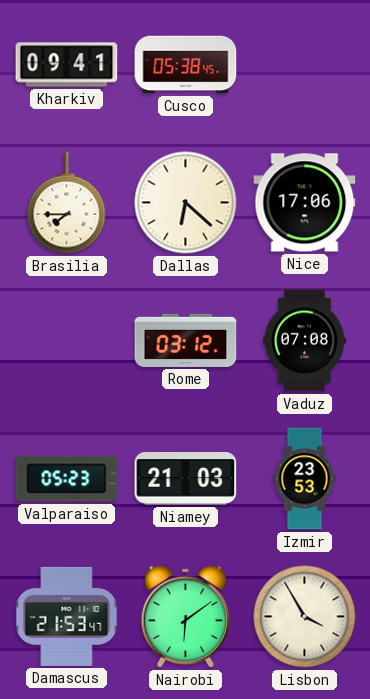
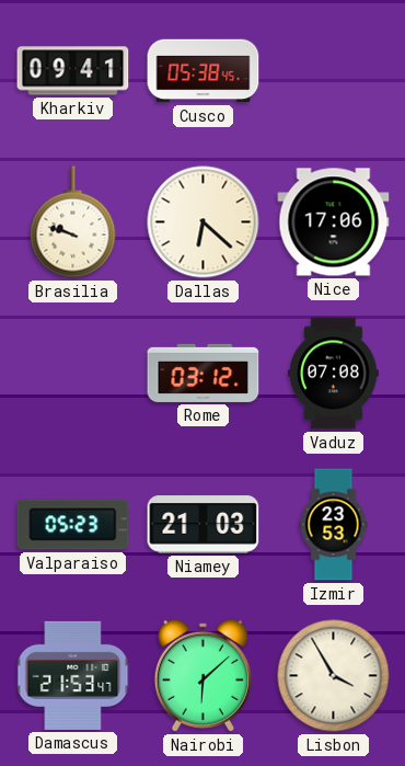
Brasilia: 7:45 -> 9:48 (73, 222)
Nairobi: 6:09 -> 6:08 (202, 675)
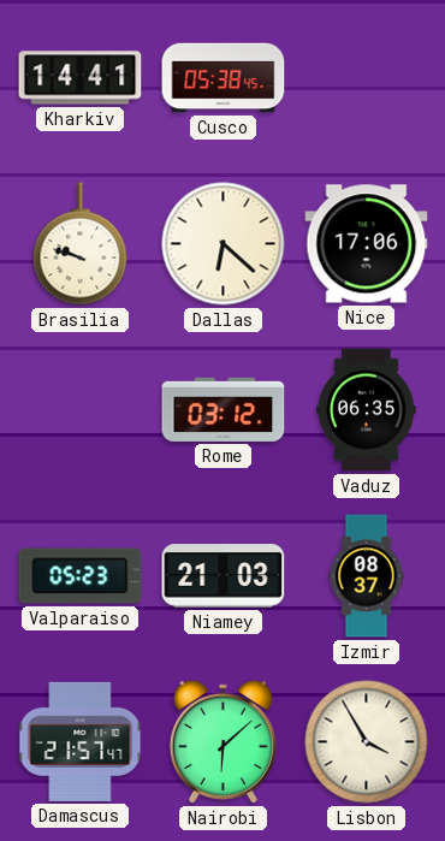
Kharkiv: 09:41 -> 14:41 (81, 78)
Vaduz: 07:08 -> 06:35 (367, 410)
Izmir: 23:53 -> 08:37 (367, 576)
Damascus: 21:53 -> 21:57 (81, 741)
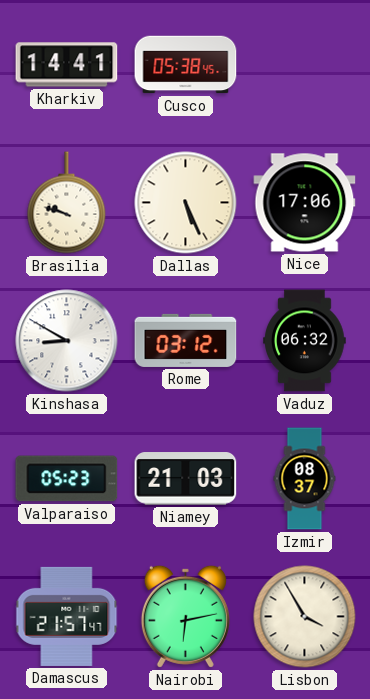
Dallas: 6:22 -> 5:26 (186, 203)
Kinshasa: none -> 8:50 (67, 341)
Vaduz: 06:35 -> 06:32 (305, 341)
Nairobi: 6:08 -> 6:13 (185, 616)
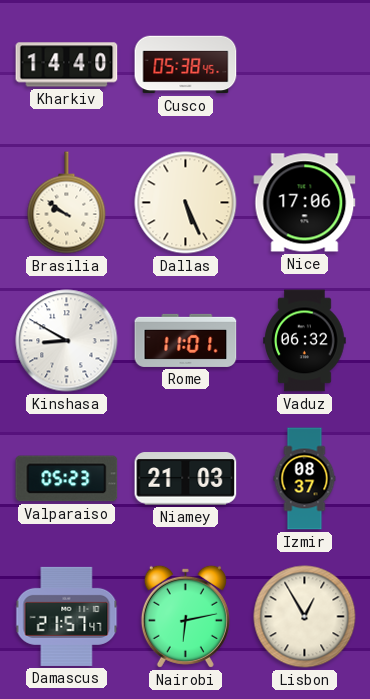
Kharkiv: 14:41 -> 14:40 (67, 65)
Brasilia: 9:48 -> 9:51 (67, 203)
Rome: 03:12 -> 11:01 (186, 340)
Lisbon: 3:55 -> 12:55 (305, 617)
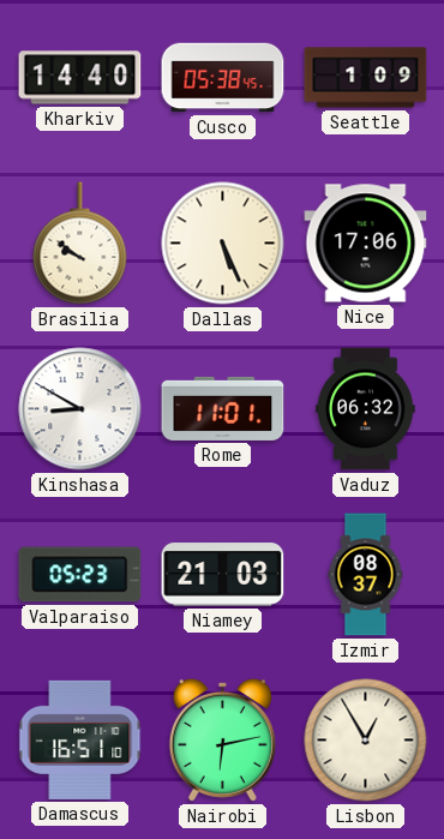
Seattle: none -> 1:09 (366, 78)
Damascus: 21:57 -> 16:51 (80, 739)
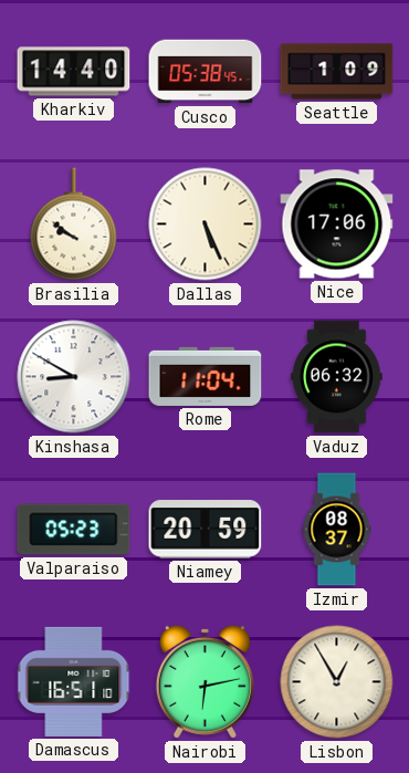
Rome: 11:01 -> 11:04 (206, 376)
Niamey: 21:03 -> 20:59 (206, 530)
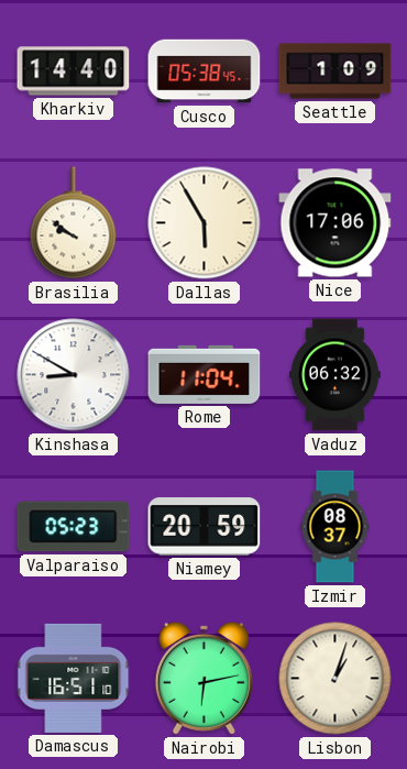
Dallas: 5:26 -> 5:55 (205, 223)
Lisbon: 12:55 -> 1:03 (335, 679)
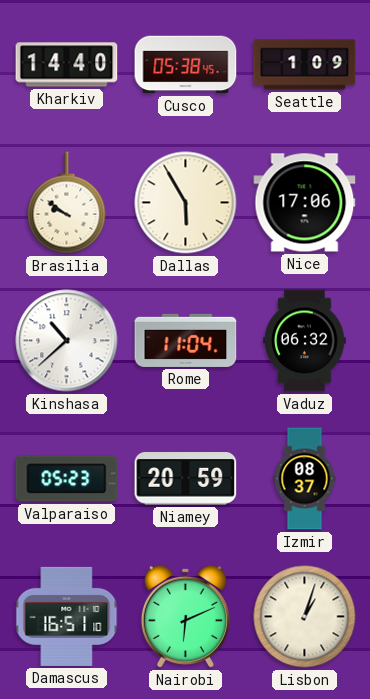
Kinshasa: 8:50 -> 10:38 (67, 341)
Nairobi: 6:13 -> 6:11 (185, 616)
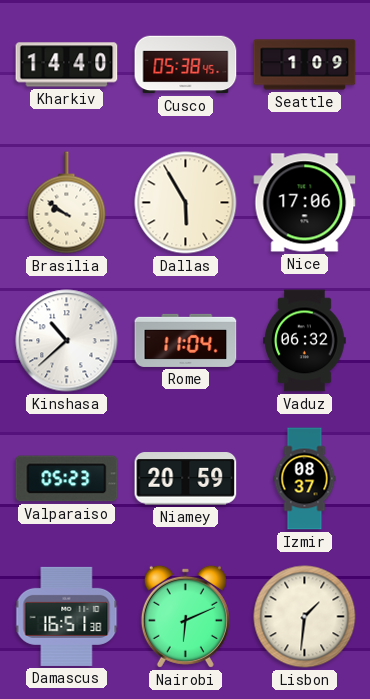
Damascus: 16:51:10 -> 16:51:38 (67, 616)
Lisbon: 1:03 -> 1:31 (305, 617)
